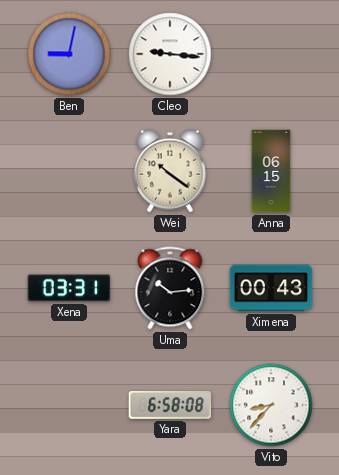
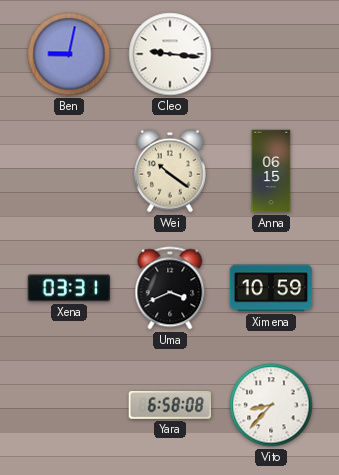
Uma: 10:14 -> 3:41 (170, 288)
Ximena: 00:43 -> 10:59 (271, 288)
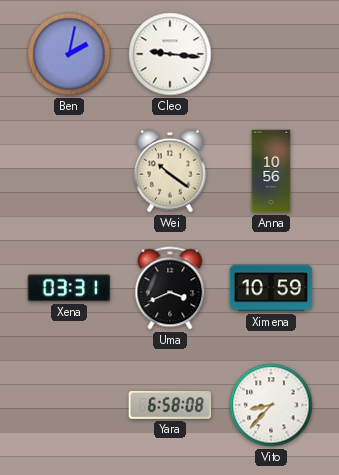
Ben: 9:02 -> 2:02 (69, 54)
Anna: 06:15 -> 10:56 (271, 171)
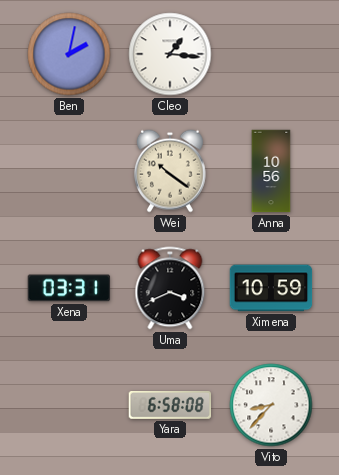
Cleo: 9:16 -> 1:16 (170, 54)
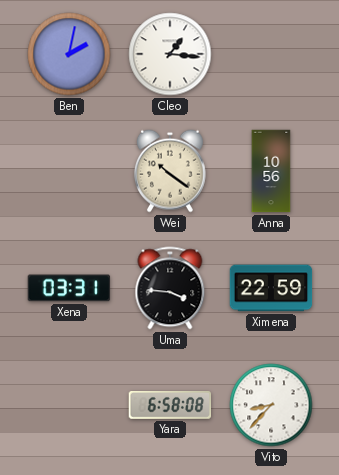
Uma: 3:41 -> 3:46 (170, 288)
Ximena: 10:59 -> 22:59 (271, 288)
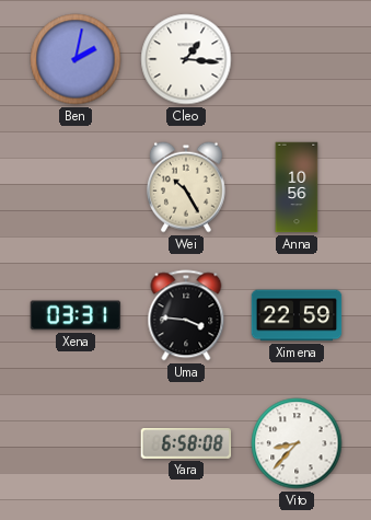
Wei: 10:21 -> 10:25 (186, 187)
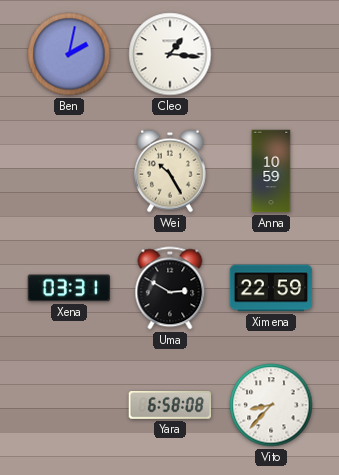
Anna: 10:56 -> 10:59 (271, 171)
Uma: 3:46 -> 2:50 (170, 288)
